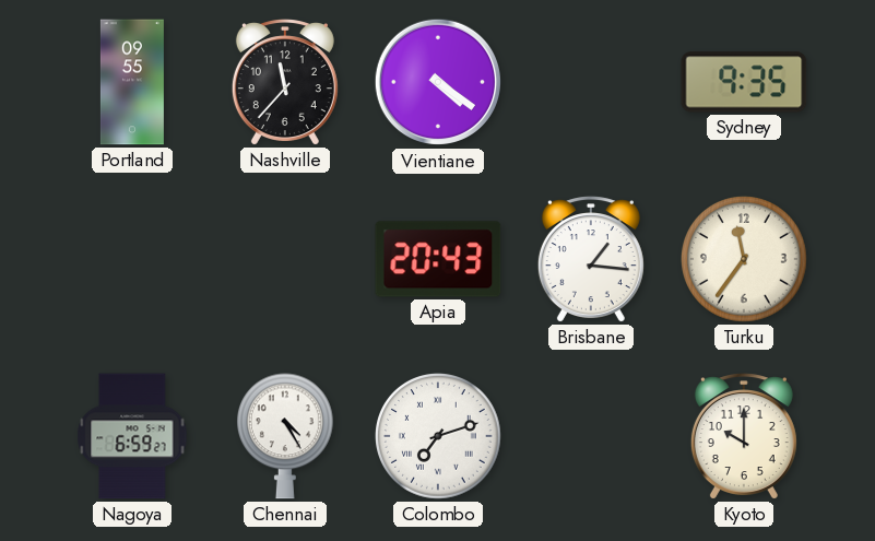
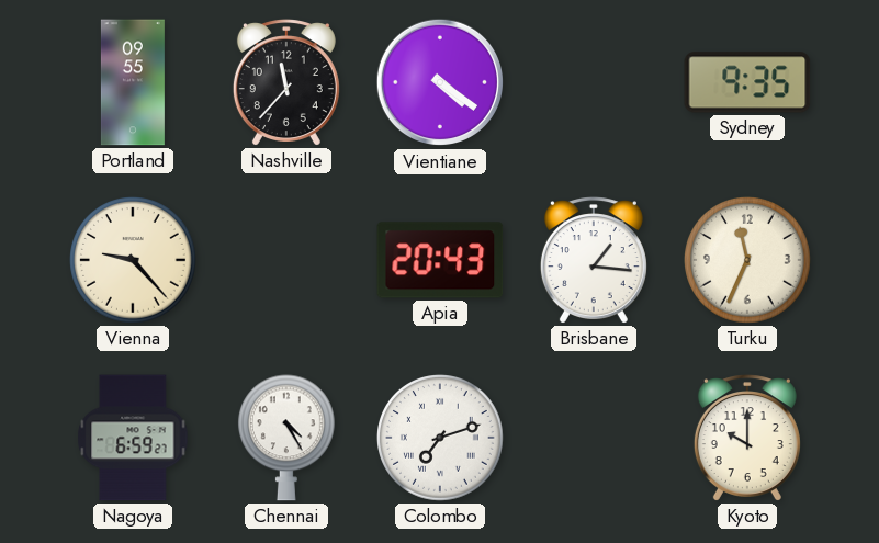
Vienna: none -> 9:23 (133, 260)
Turku: 11:36 -> 11:34 (747, 260)
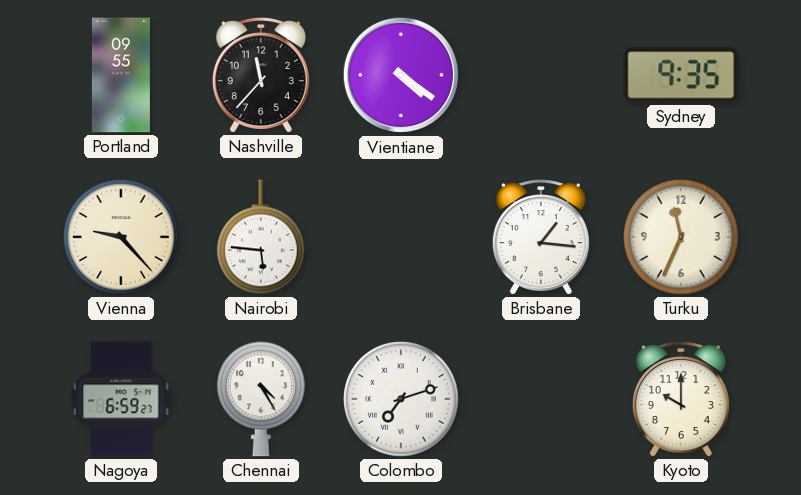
Nairobi: none -> 5:46 (262, 237)
Apia: 20:43 -> none (440, 260)
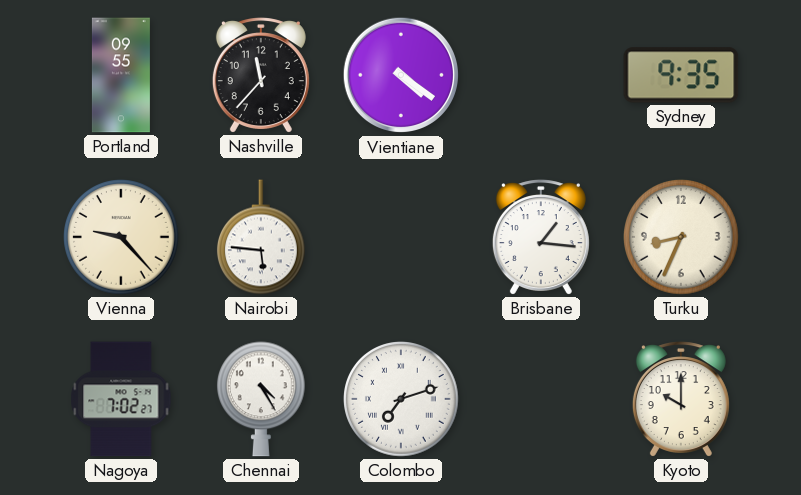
Turku: 11:34 -> 8:34 (681, 237)
Nagoya: 6:59 -> 7:02 (121, 399)
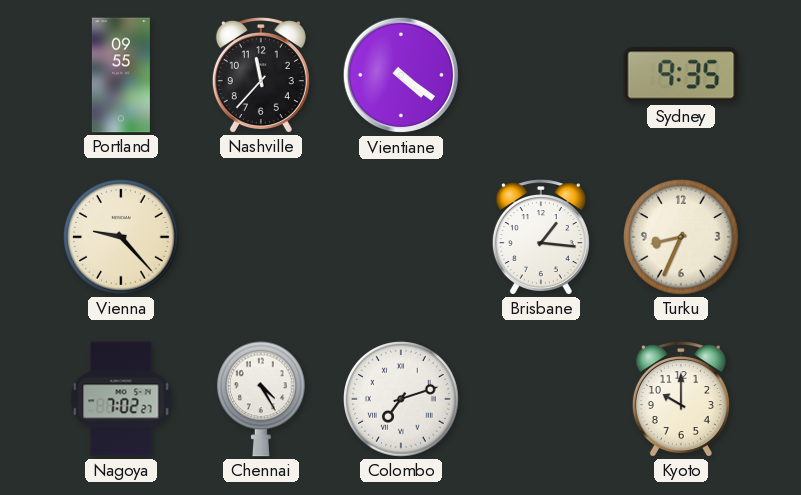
Nairobi: 5:46 -> none (262, 237)
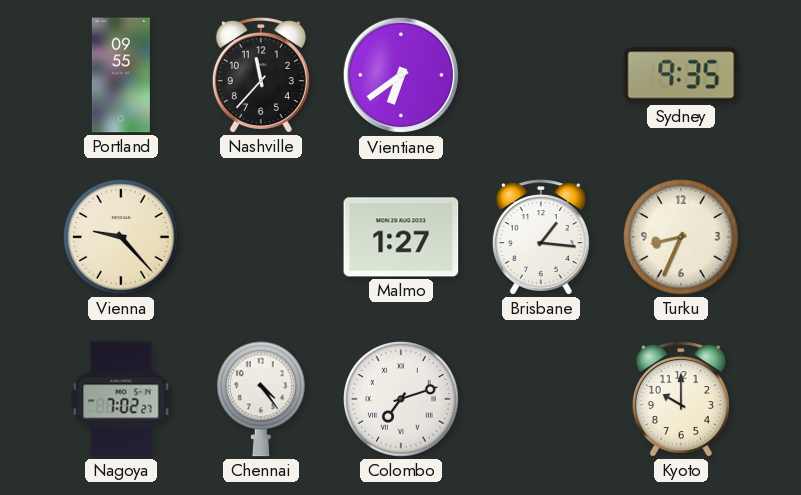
Vientiane: 4:21 -> 6:39 (401, 75)
Malmo: none -> 1:27 (401, 237)
Chennai: 4:25 -> 4:24 (262, 399)
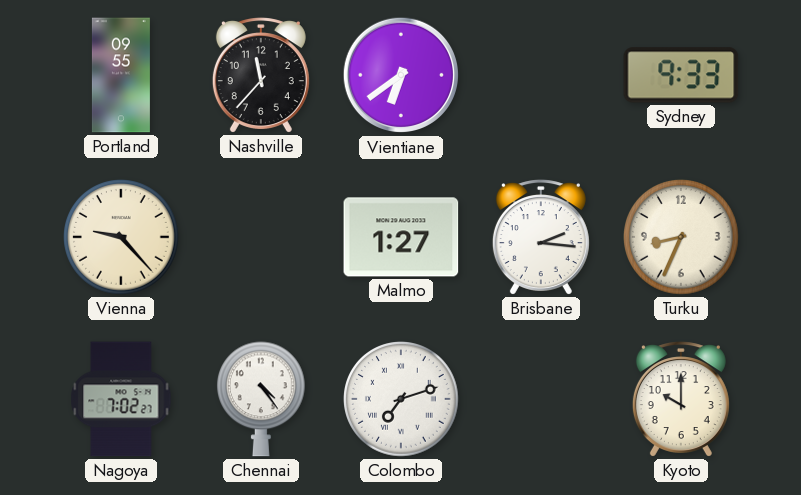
Sydney: 9:35 -> 9:33 (681, 75)
Brisbane: 1:16 -> 2:16 (541, 237)
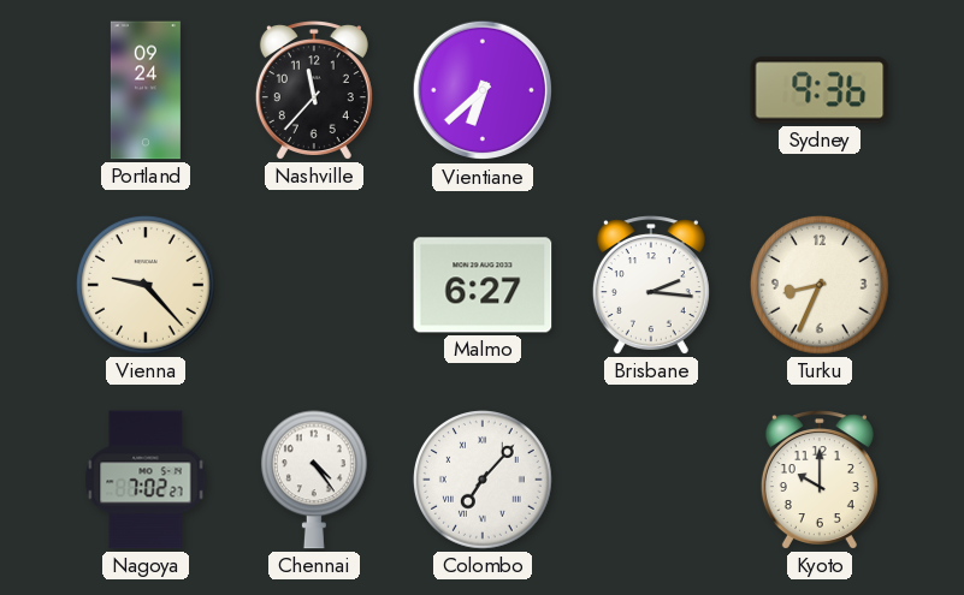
Portland: 09:55 -> 09:24 (146, 90)
Vientiane: 6:39 -> 6:38 (483, 90)
Sydney: 9:33 -> 9:36 (820, 90)
Malmo: 1:27 -> 6:27 (483, 285)
Colombo: 7:12 -> 7:07 (483, 480)
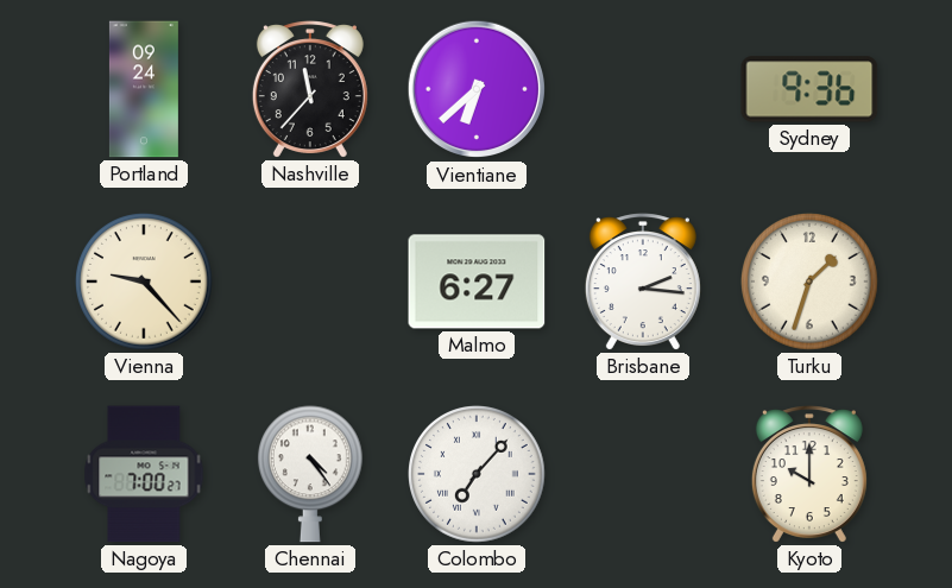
Turku: 8:34 -> 1:33 (809, 282)
Nagoya: 7:02 -> 7:00 (144, 474)
